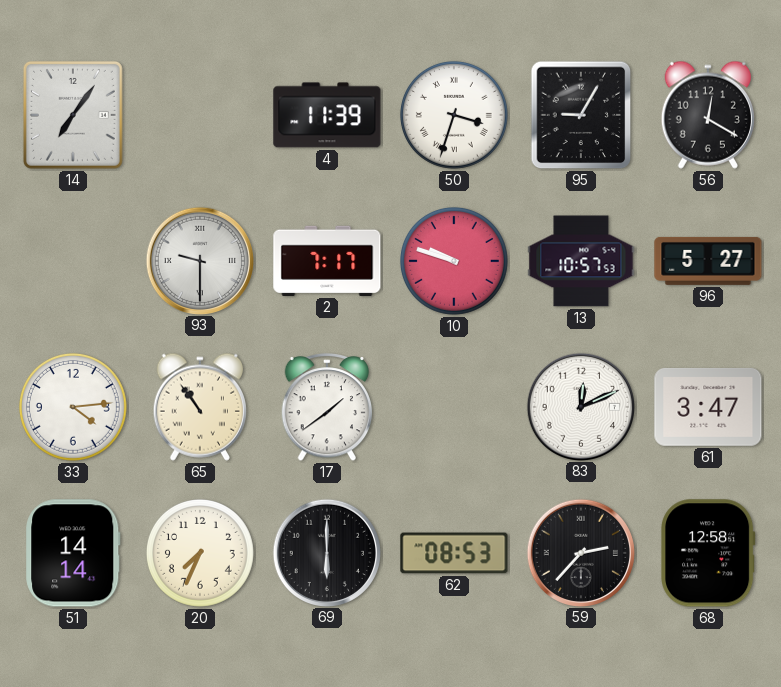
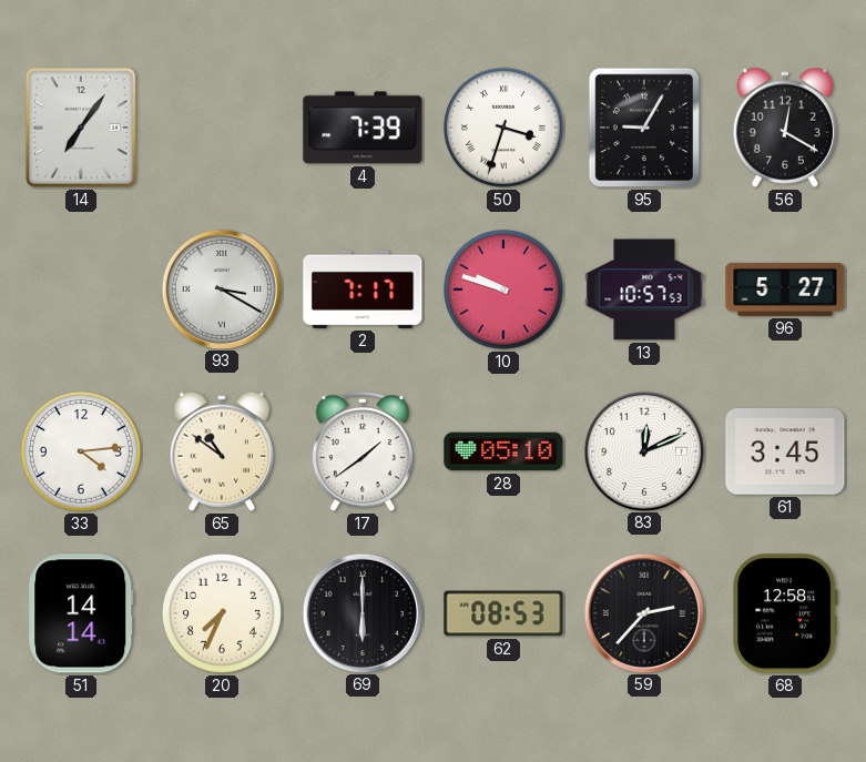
4: 11:39 -> 7:39 (363, 128)
93: 9:30 -> 3:20 (221, 288)
65: 10:54 -> 10:51 (222, 451)
28: none -> 05:10 (503, 451)
61: 3:47 -> 3:45 (785, 451)
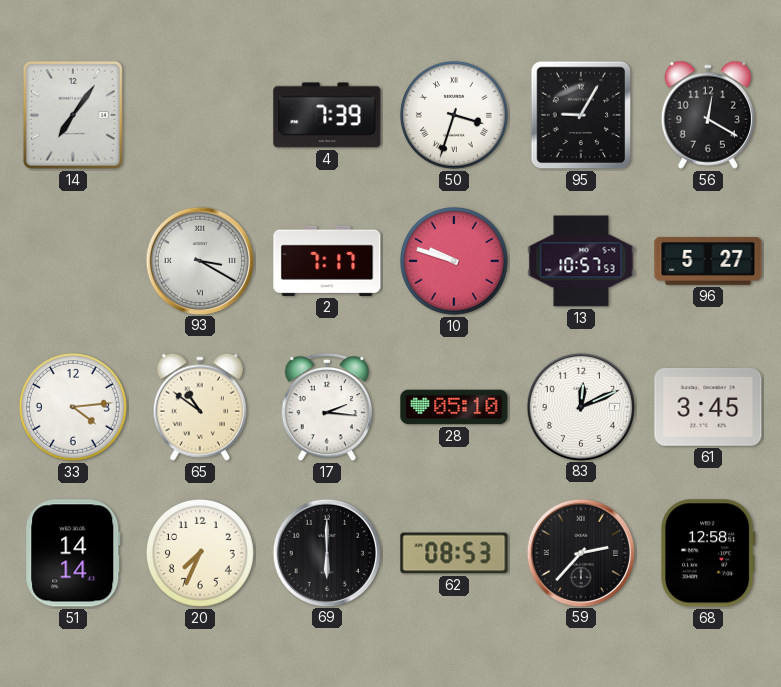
17: 1:39 -> 2:16 (327, 408)
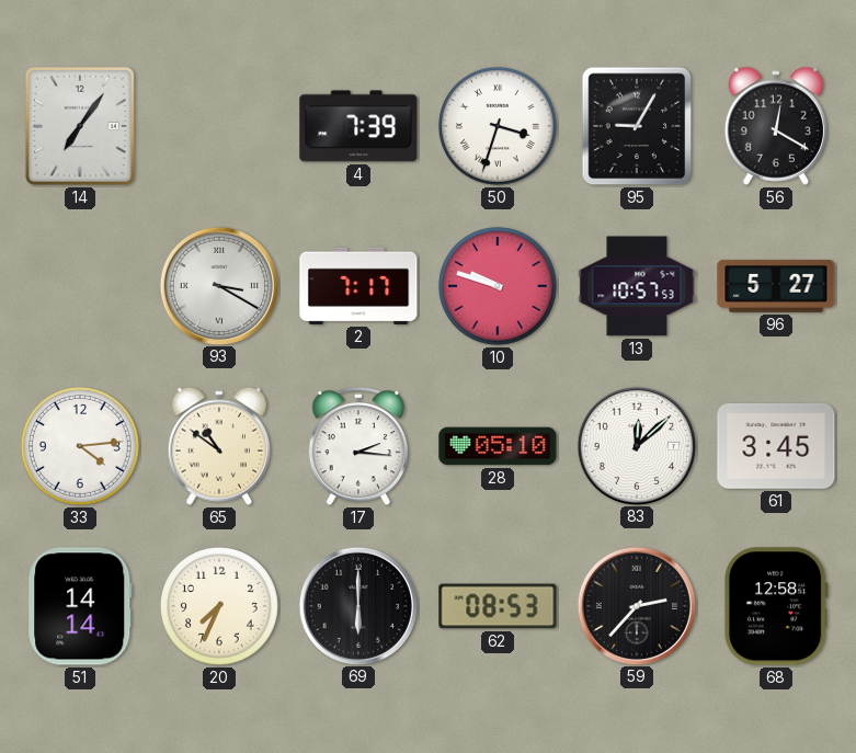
83: 12:11 -> 12:08 (636, 445)
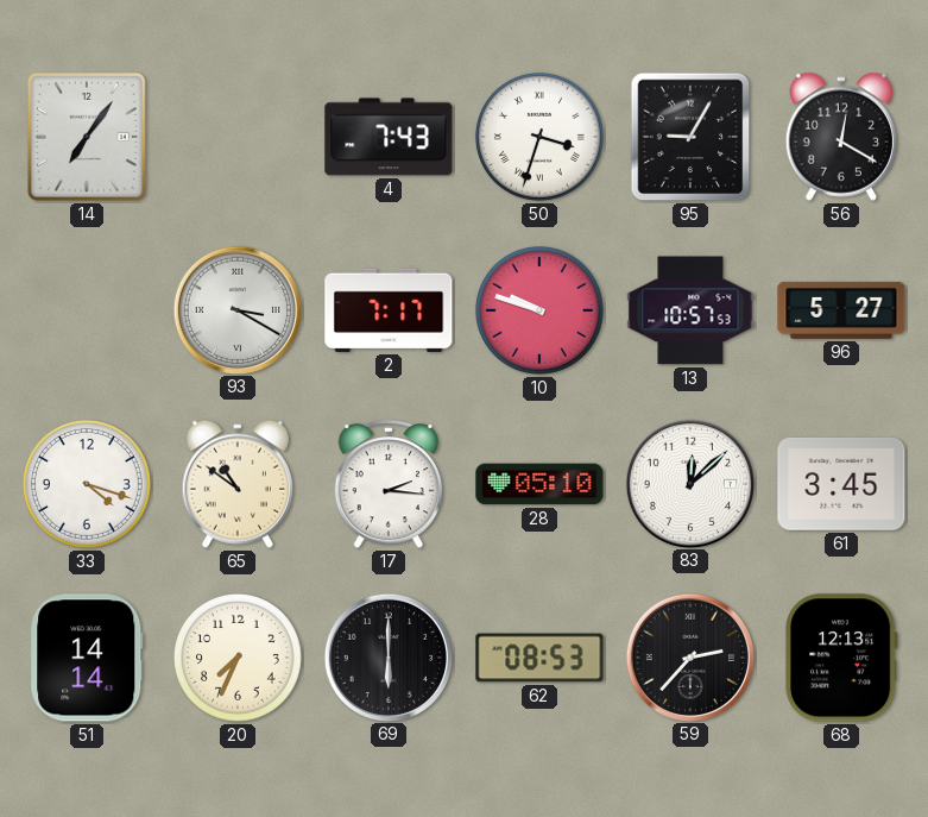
4: 7:39 -> 7:43 (389, 137)
33: 4:14 -> 4:18 (87, 484)
68: 12:58 -> 12:13 (841, 658)
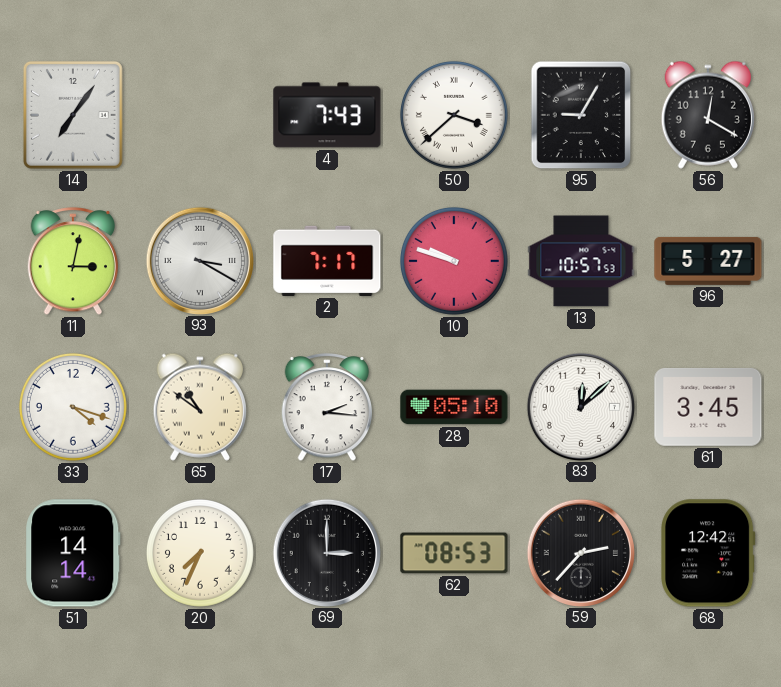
50: 3:33 -> 3:38 (454, 115)
11: none -> 3:02 (73, 262)
69: 6:00 -> 3:00 (326, 552)
68: 12:13 -> 12:42 (708, 553)
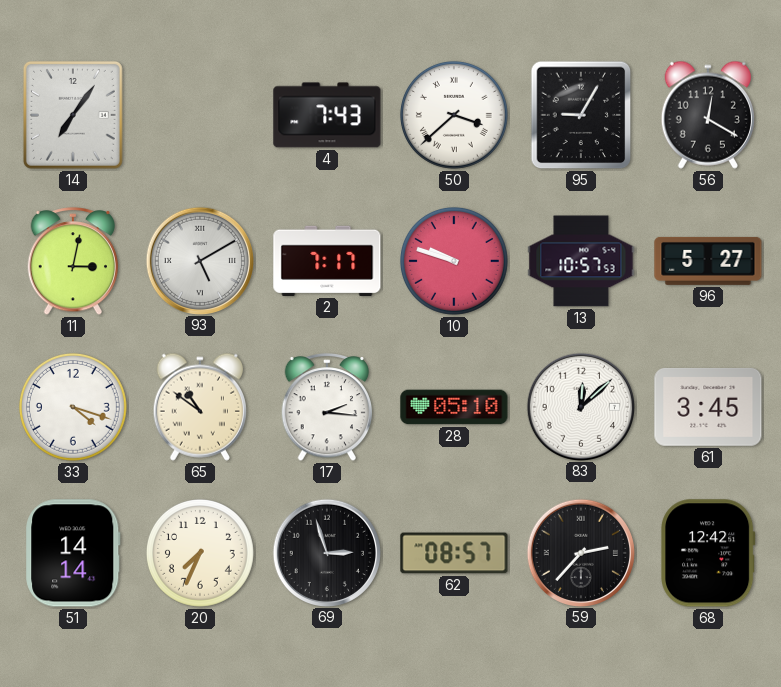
93: 3:20 -> 5:10 (199, 260)
69: 3:00 -> 2:57 (326, 552)
62: 08:53 -> 08:57 (454, 553)
